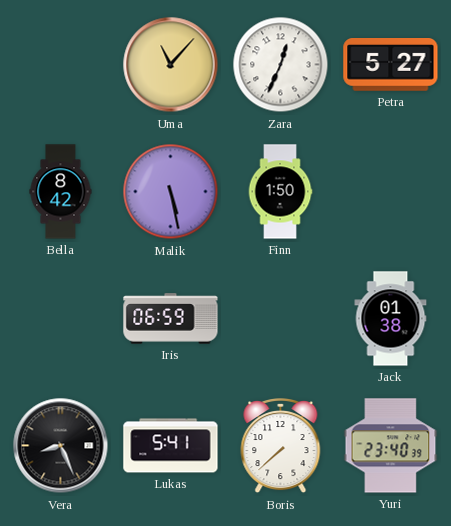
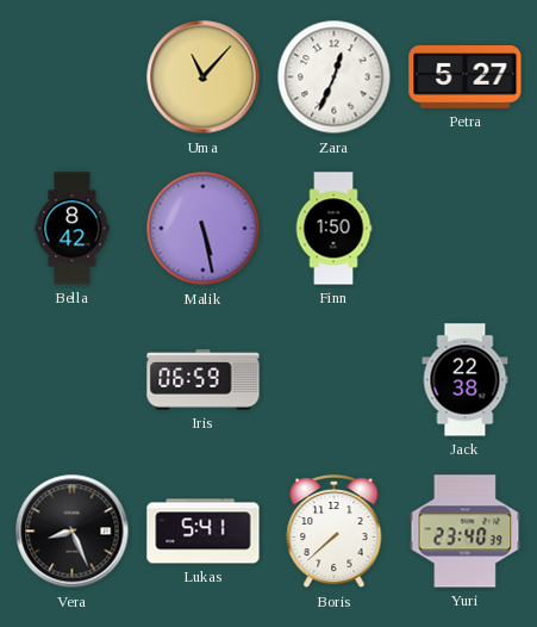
Jack: 01:38 -> 22:38 (466, 380)
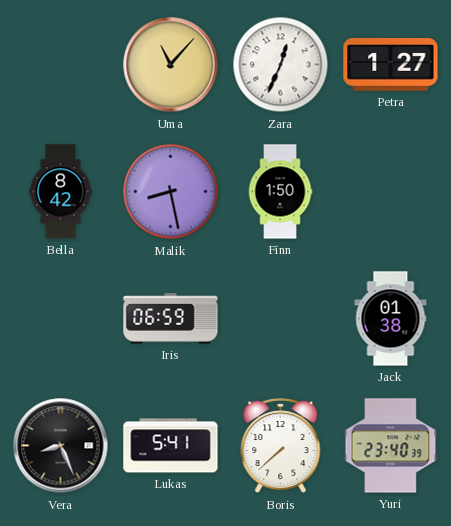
Petra: 5:27 -> 1:27 (391, 65)
Malik: 5:28 -> 8:28 (171, 192)
Jack: 22:38 -> 01:38 (391, 319)
